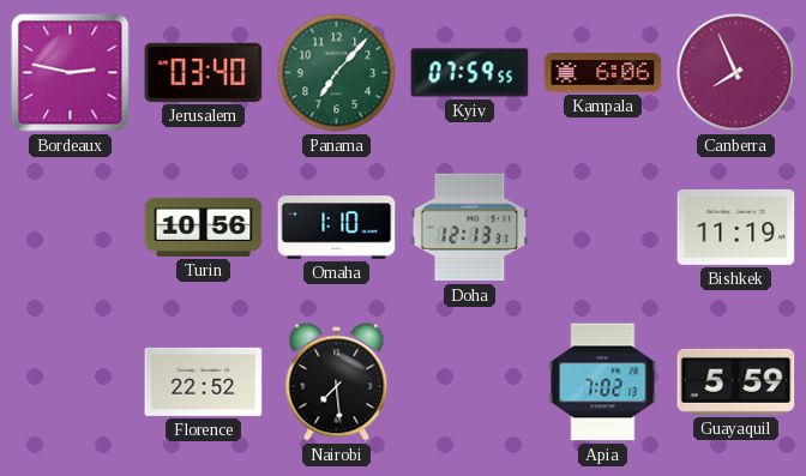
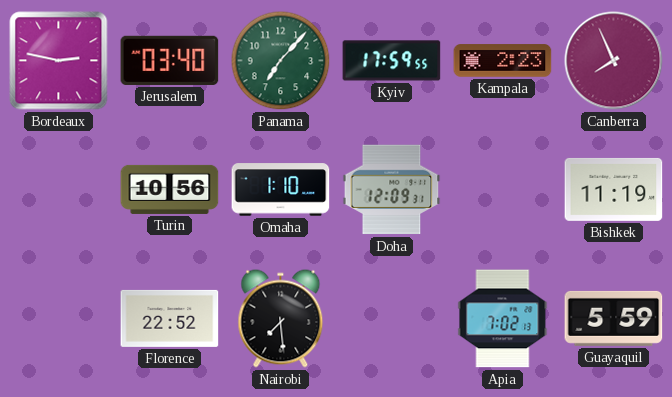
Kyiv: 07:59 -> 17:59 (392, 61)
Kampala: 6:06 -> 2:23 (503, 61)
Doha: 12:13 -> 12:09 (392, 190)
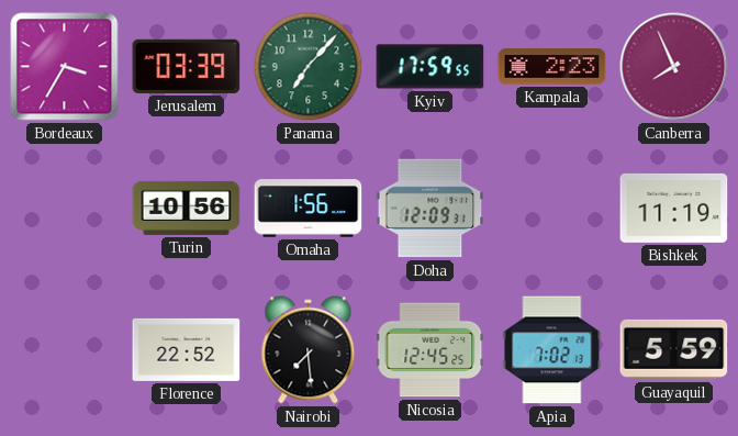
Bordeaux: 2:47 -> 3:35 (65, 67)
Jerusalem: 03:40 -> 03:39 (187, 66)
Omaha: 1:10 -> 1:56 (309, 209)
Nicosia: none -> 12:45 (431, 350)
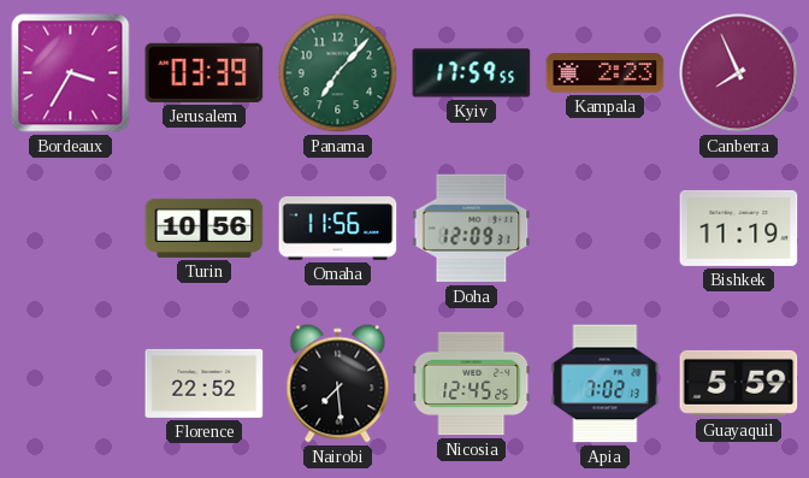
Omaha: 1:56 -> 11:56 (338, 229)
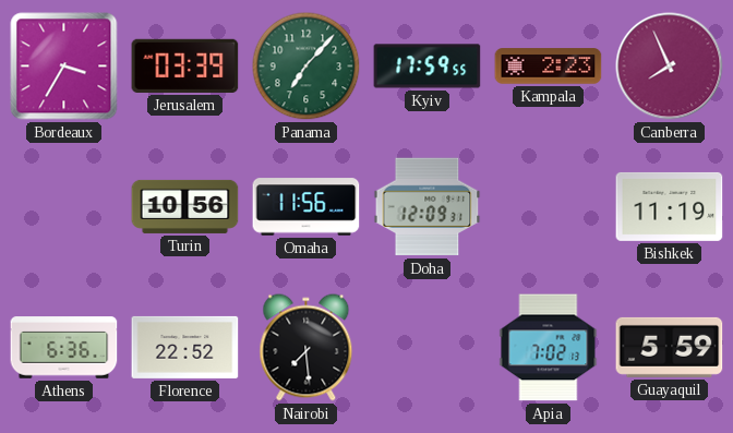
Athens: none -> 6:36 (64, 348)
Nicosia: 12:45 -> none (472, 384)
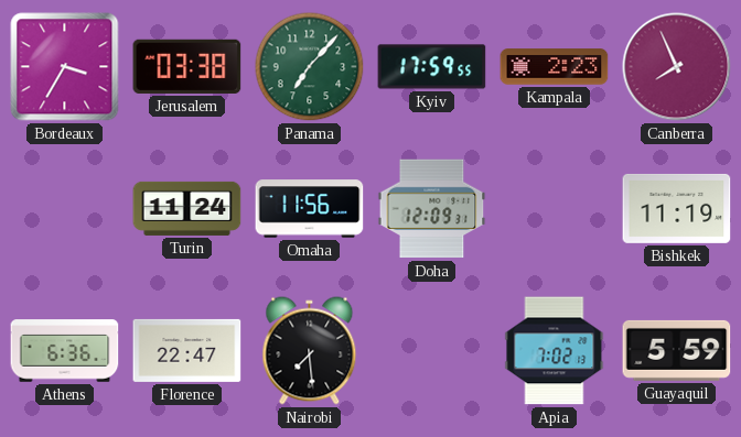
Jerusalem: 03:39 -> 03:38 (187, 66)
Turin: 10:56 -> 11:24 (187, 208)
Florence: 22:52 -> 22:47 (187, 350)
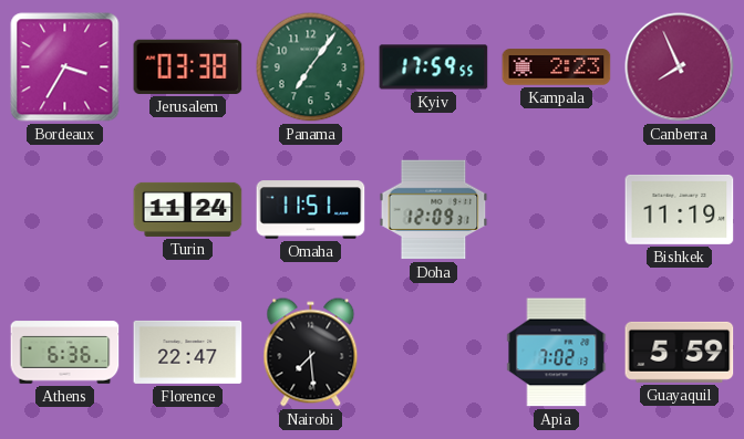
Panama: 7:07 -> 7:06 (311, 67)
Omaha: 11:56 -> 11:51 (311, 210)
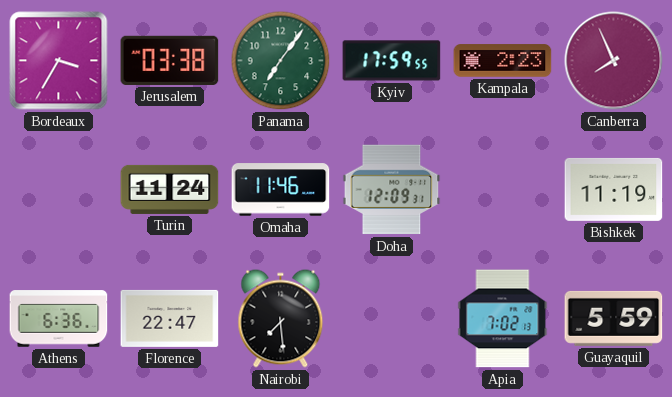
Omaha: 11:51 -> 11:46 (281, 190)
